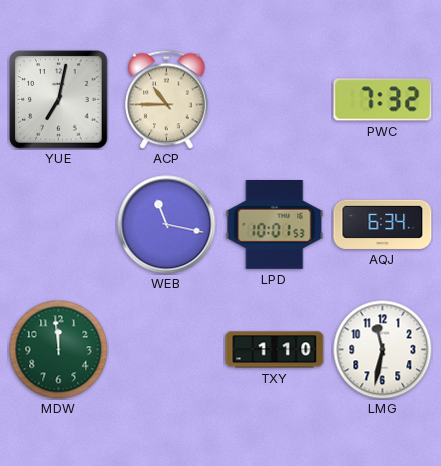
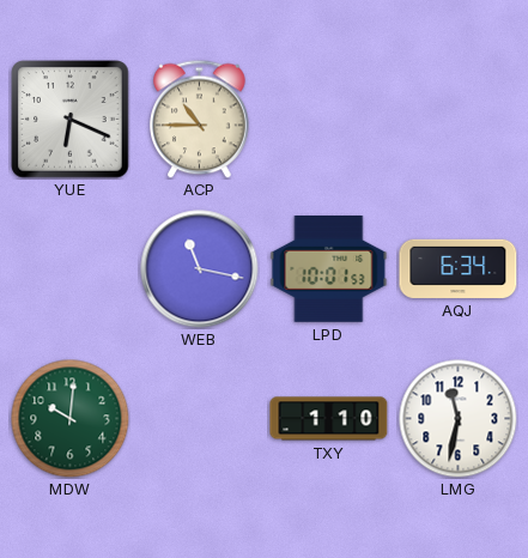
YUE: 7:02 -> 6:19 (71, 120)
PWC: 7:32 -> none (383, 100)
MDW: 11:59 -> 10:01 (71, 419)
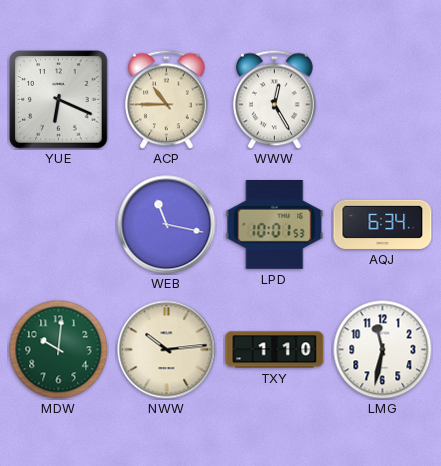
WWW: none -> 12:25 (275, 99)
NWW: none -> 10:14 (167, 350)
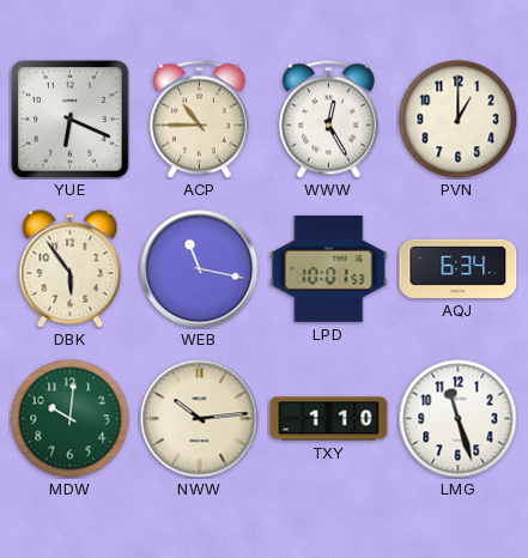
PVN: none -> 1:00 (459, 120)
DBK: none -> 5:54 (71, 269)
LMG: 11:32 -> 11:27 (459, 419)
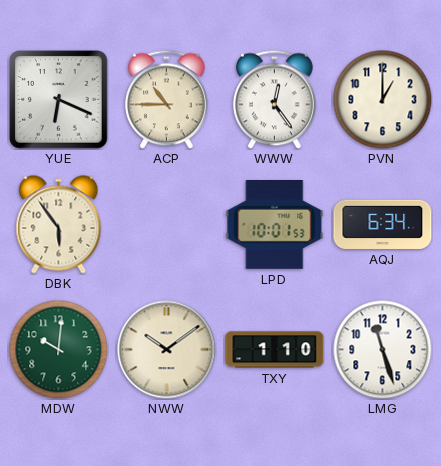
WWW: 12:25 -> 12:24 (275, 99)
WEB: 11:17 -> none (200, 269)
NWW: 10:14 -> 10:09 (167, 350)
